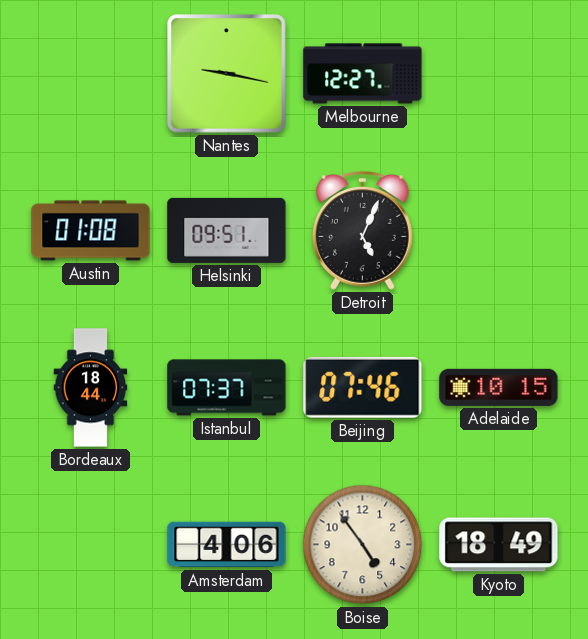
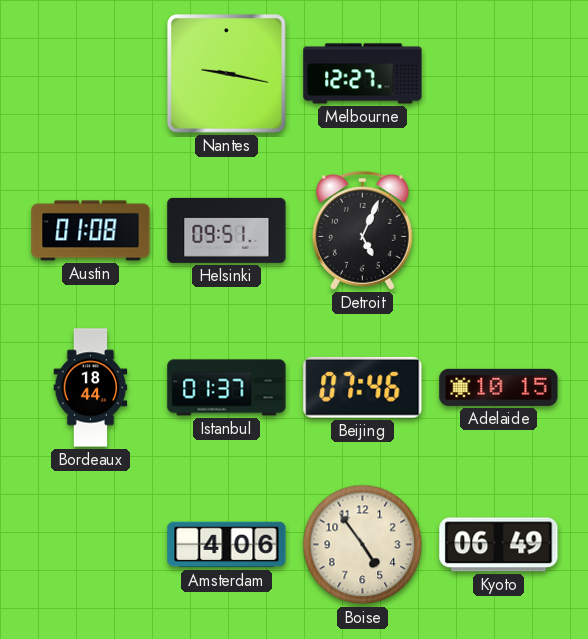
Istanbul: 07:37 -> 01:37 (227, 388)
Kyoto: 18:49 -> 06:49 (499, 545)
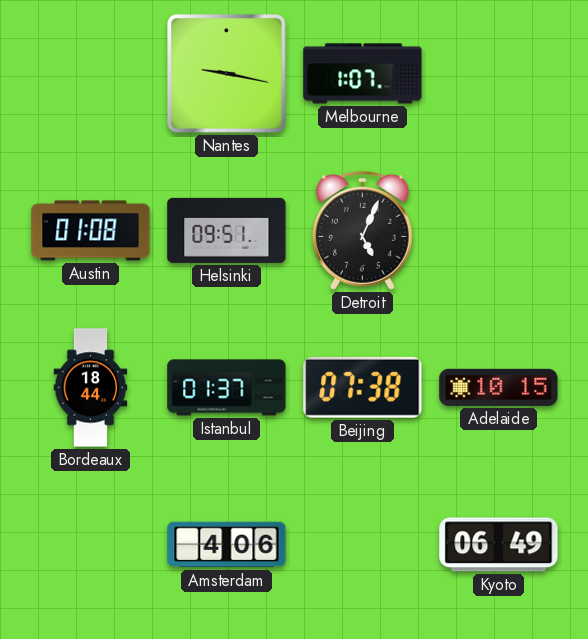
Melbourne: 12:27 -> 1:07 (363, 74)
Beijing: 07:46 -> 07:38 (363, 387)
Boise: 4:54 -> none (363, 545)
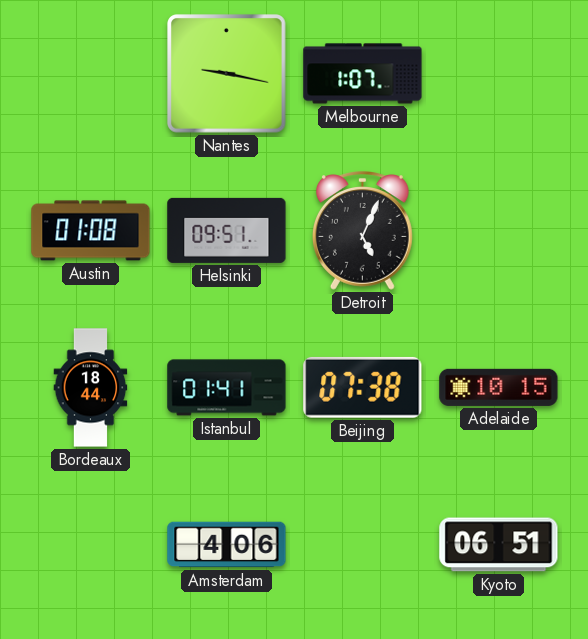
Istanbul: 01:37 -> 01:41 (227, 388)
Kyoto: 06:49 -> 06:51 (499, 545)
